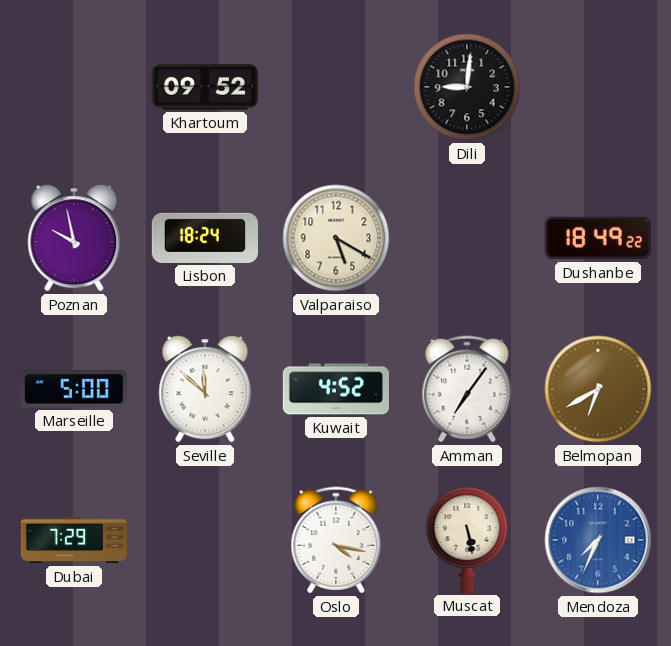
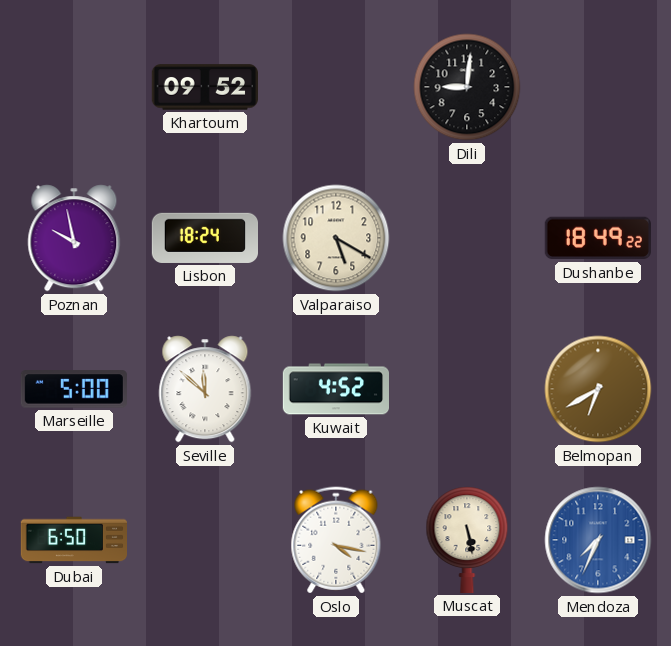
Amman: 7:06 -> none (467, 389)
Dubai: 7:29 -> 6:50 (73, 540)
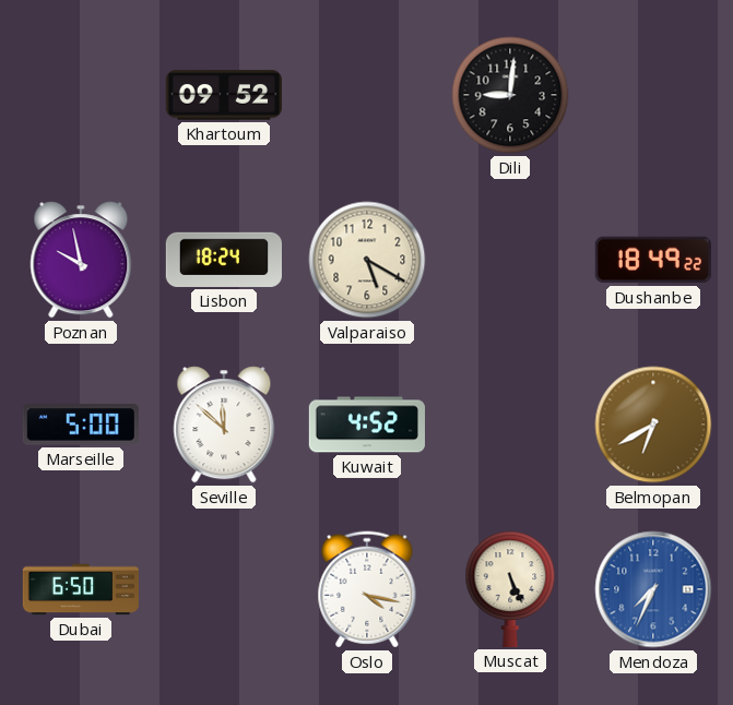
Muscat: 5:28 -> 5:26 (510, 589)
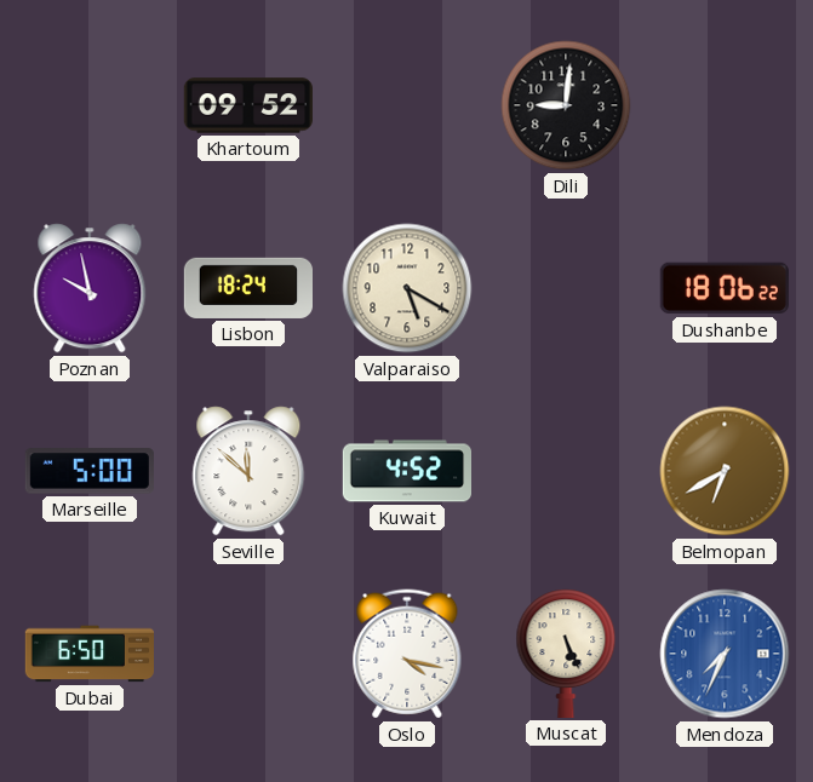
Dushanbe: 18:49 -> 18:06 (725, 288)
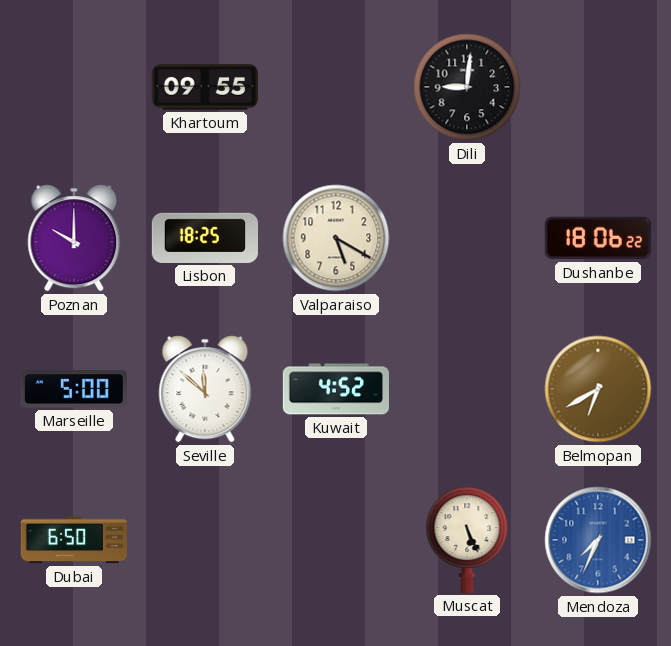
Khartoum: 09:52 -> 09:55 (205, 87)
Poznan: 9:58 -> 10:00 (74, 238)
Lisbon: 18:24 -> 18:25 (204, 238)
Oslo: 4:17 -> none (407, 654)
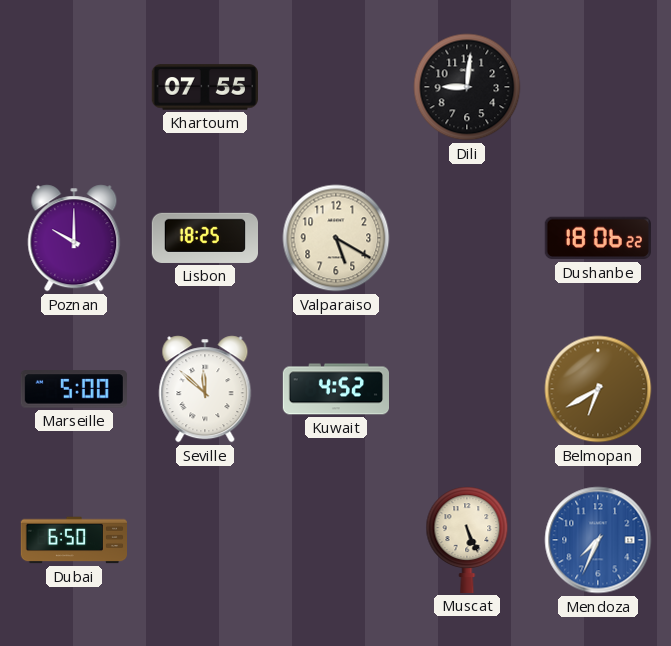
Khartoum: 09:55 -> 07:55 (205, 87)
